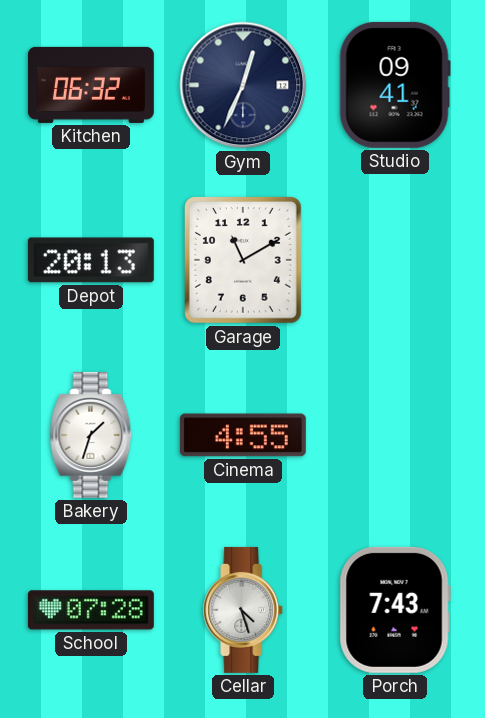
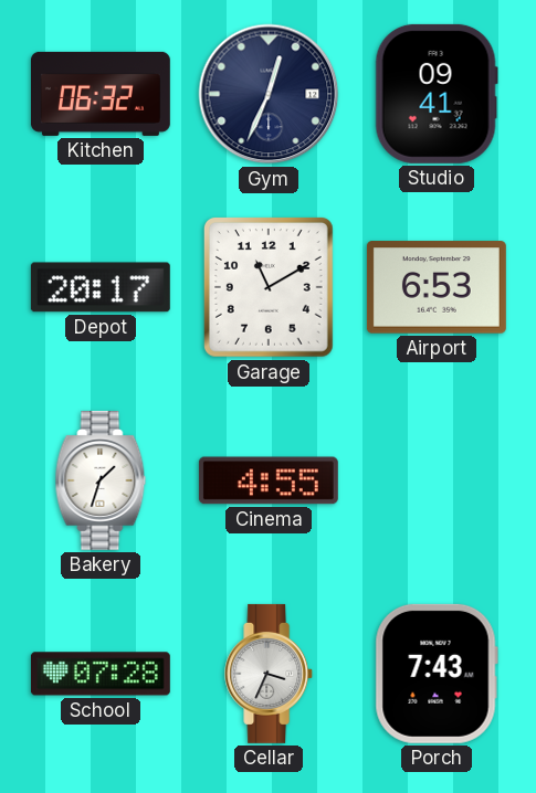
Depot: 20:13 -> 20:17 (101, 287)
Airport: none -> 6:53 (437, 287)
Cellar: 4:27 -> 3:34 (270, 674)
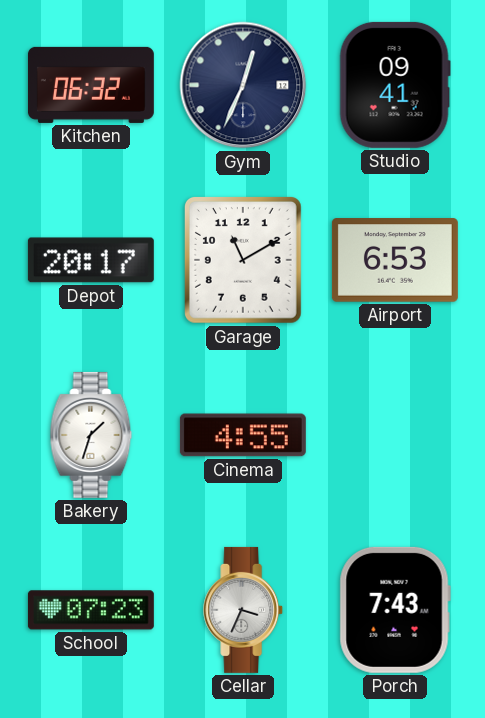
School: 07:28 -> 07:23 (91, 610)
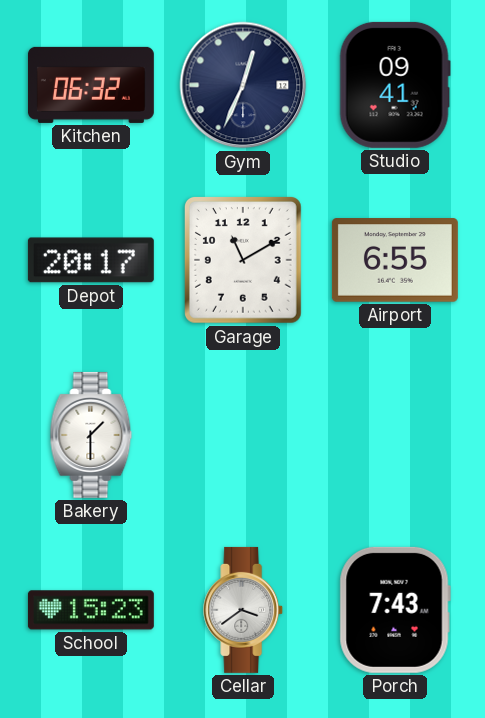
Airport: 6:53 -> 6:55 (395, 260)
Bakery: 1:33 -> 1:30 (91, 435)
Cinema: 4:55 -> none (243, 435)
School: 07:23 -> 15:23 (91, 610)
Cellar: 3:34 -> 3:39 (244, 610)
